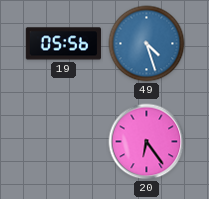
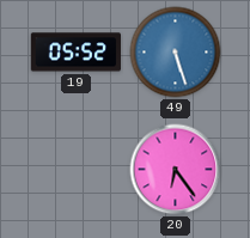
19: 05:56 -> 05:52 (75, 53)
49: 4:27 -> 5:27 (176, 53)
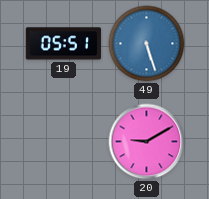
19: 05:52 -> 05:51 (63, 44)
20: 6:24 -> 9:10 (147, 142)
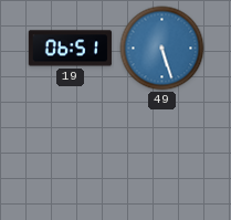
19: 05:51 -> 06:51 (70, 49)
20: 9:10 -> none (147, 142)
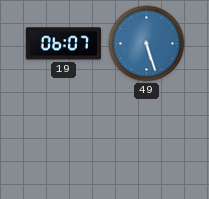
19: 06:51 -> 06:07 (63, 44)
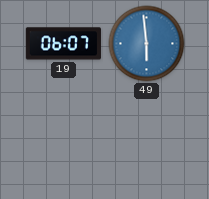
49: 5:27 -> 5:59 (147, 44)
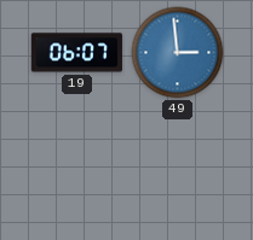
49: 5:59 -> 2:59 (178, 53)
